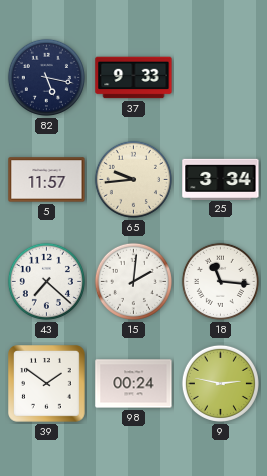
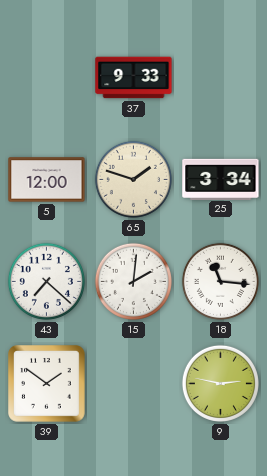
82: 5:17 -> none (46, 77)
5: 11:57 -> 12:00 (47, 180)
65: 9:44 -> 1:48 (133, 179)
98: 00:24 -> none (134, 384)
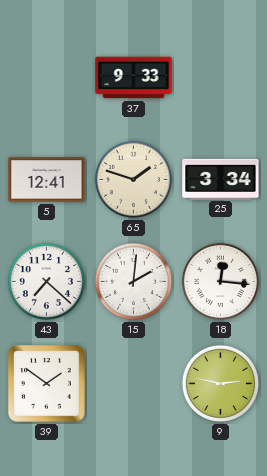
5: 12:00 -> 12:41 (47, 180)
18: 11:16 -> 12:16 (220, 281)
